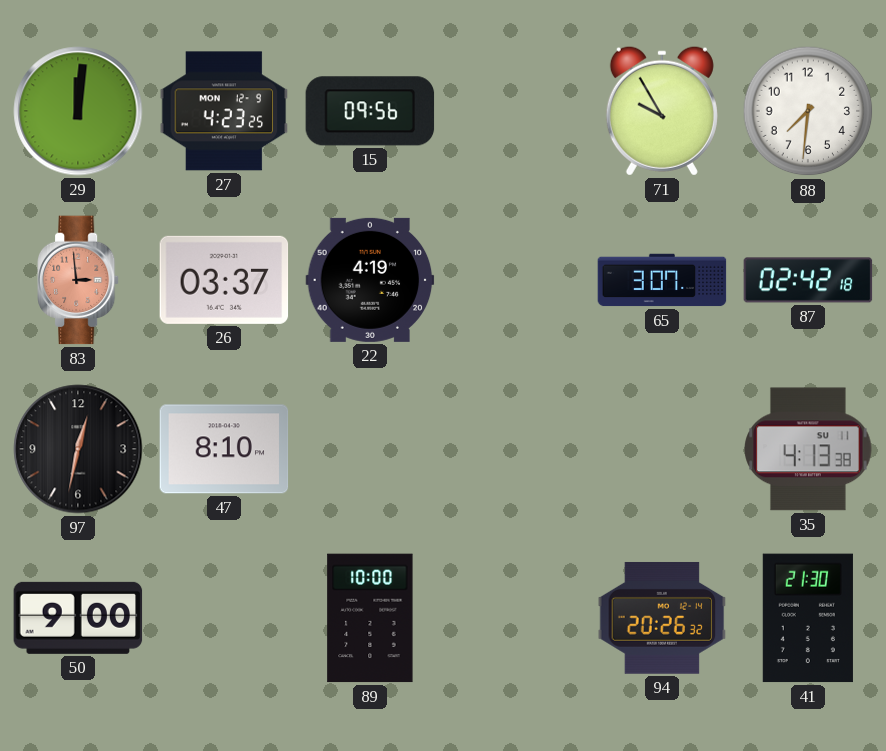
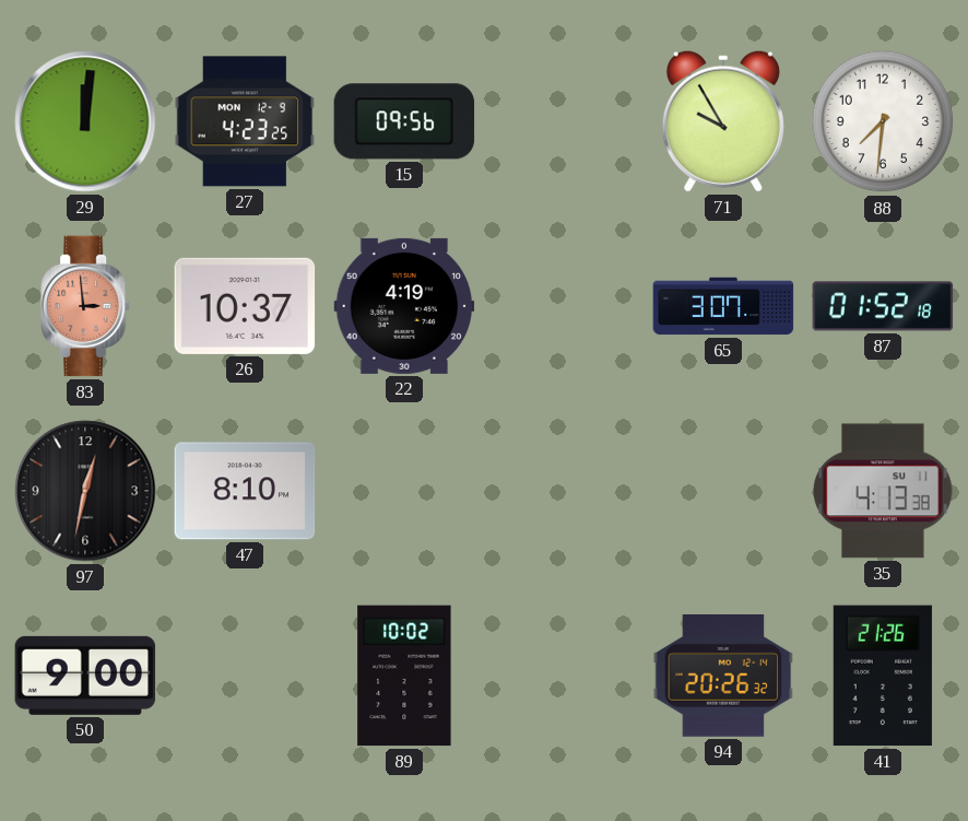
26: 03:37 -> 10:37 (245, 306)
87: 02:42 -> 01:52 (883, 306)
89: 10:00 -> 10:02 (404, 676)
41: 21:30 -> 21:26 (883, 676)
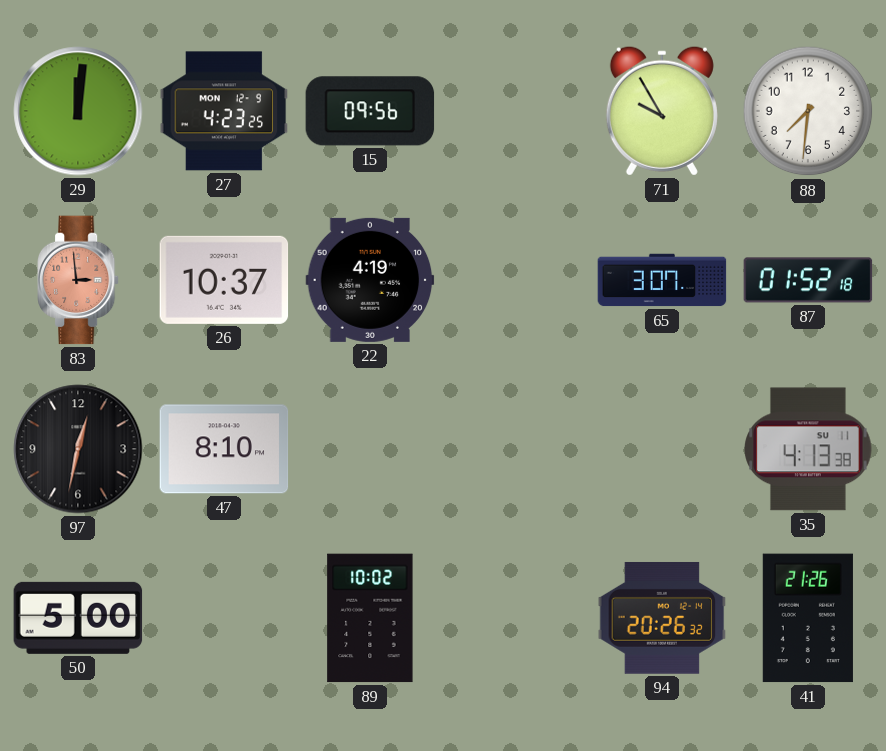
50: 9:00 -> 5:00 (78, 618)
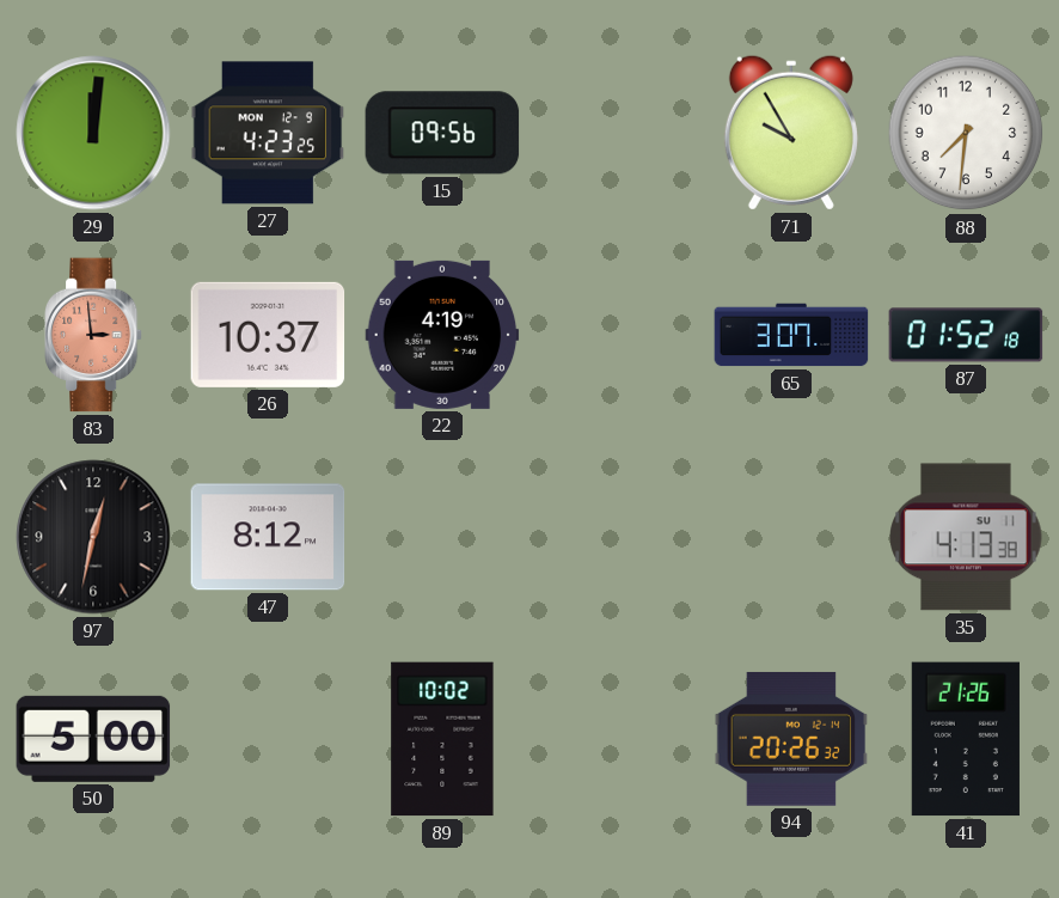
47: 8:10 -> 8:12 (268, 537)
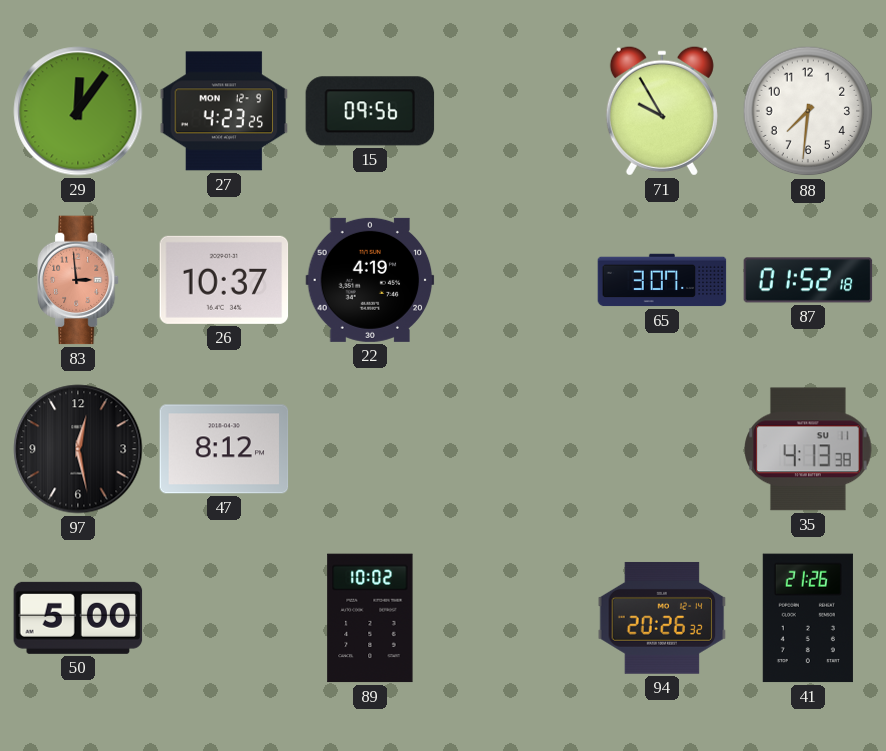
29: 12:01 -> 12:06 (78, 111)
97: 12:32 -> 12:28 (78, 449)
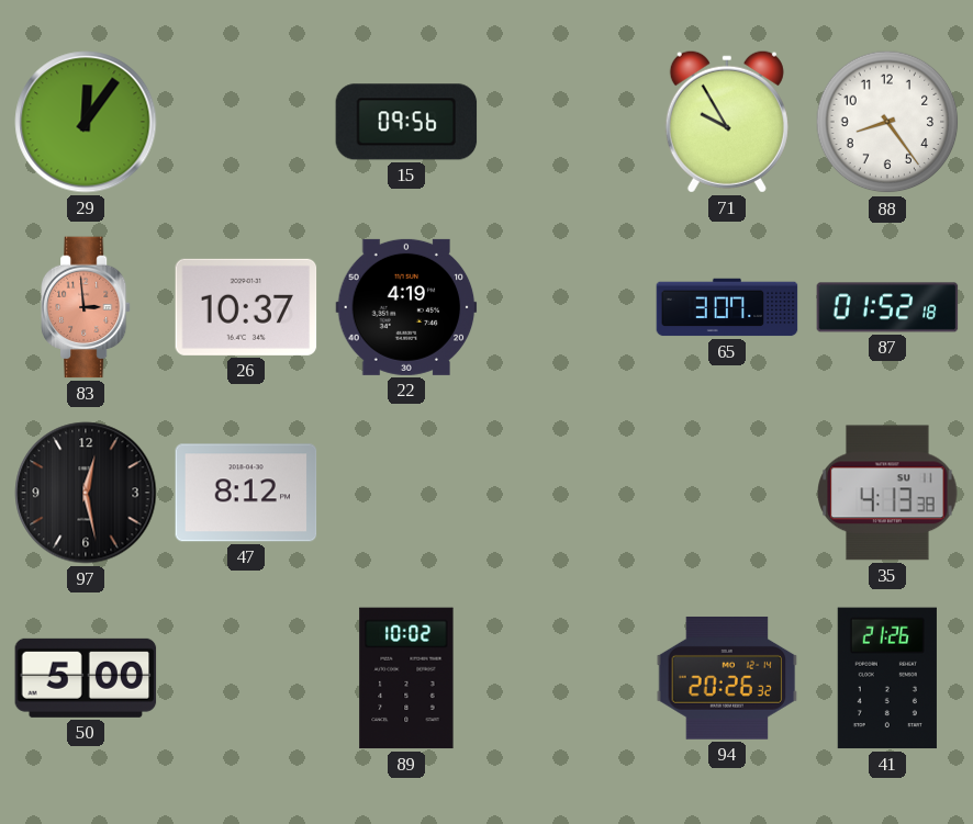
27: 4:23 -> none (224, 111)
88: 7:31 -> 8:24 (887, 122)
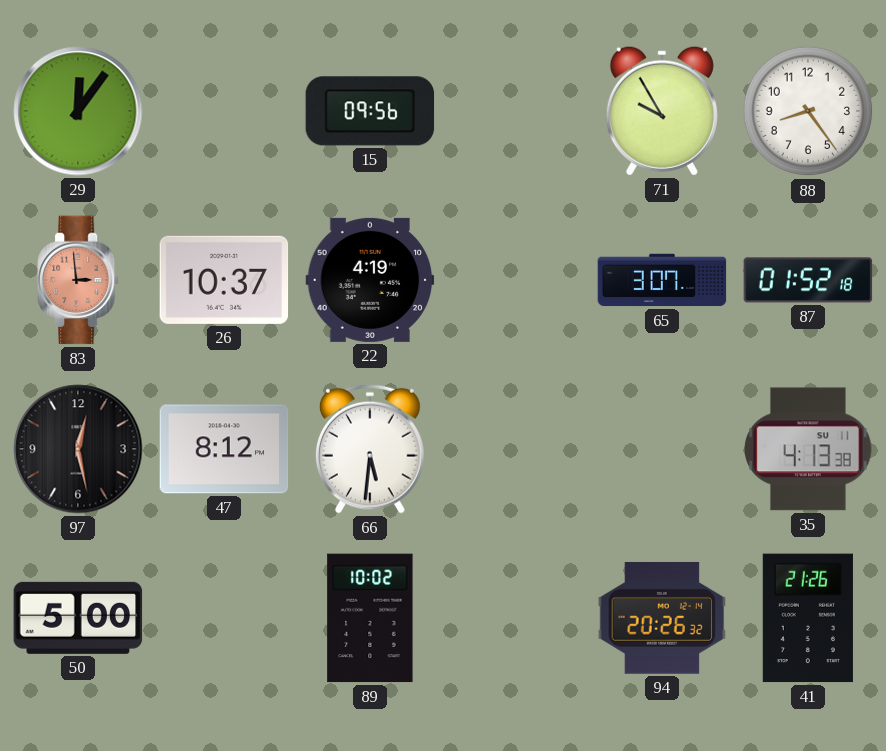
66: none -> 5:31 (371, 449)
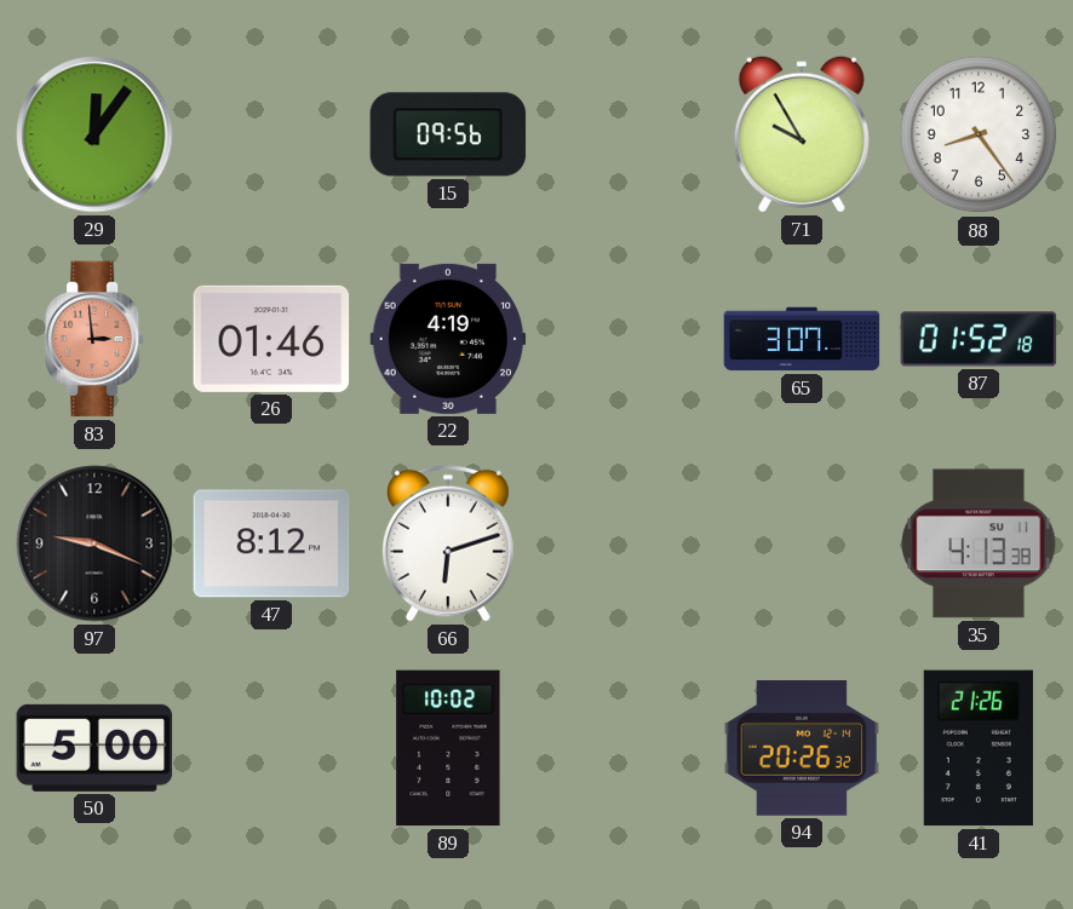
26: 10:37 -> 01:46 (271, 339)
97: 12:28 -> 9:19 (94, 543)
66: 5:31 -> 6:12 (449, 543)
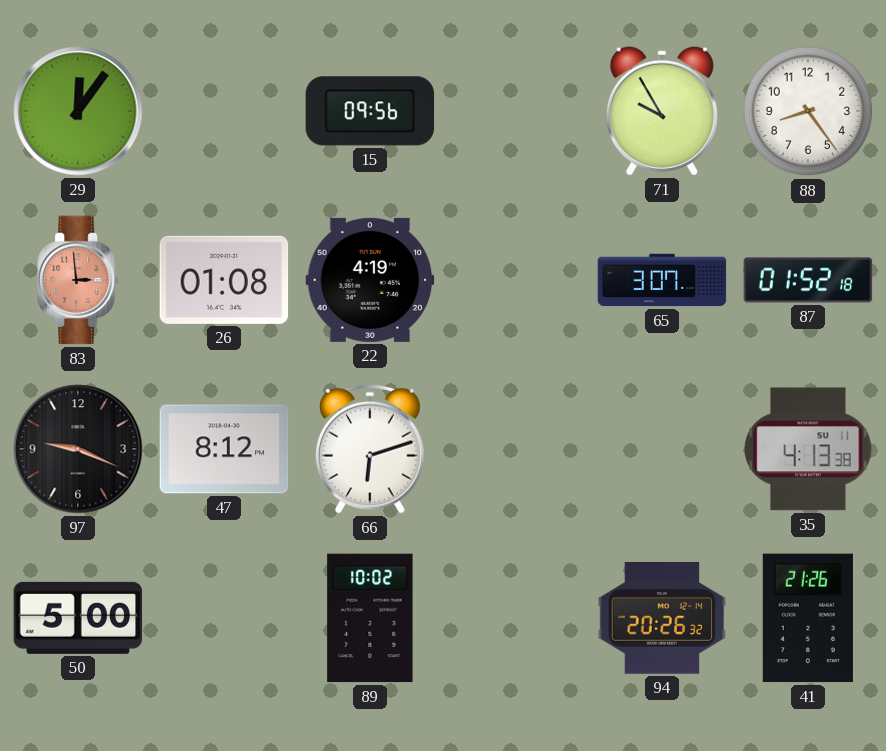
26: 01:46 -> 01:08 (224, 280)
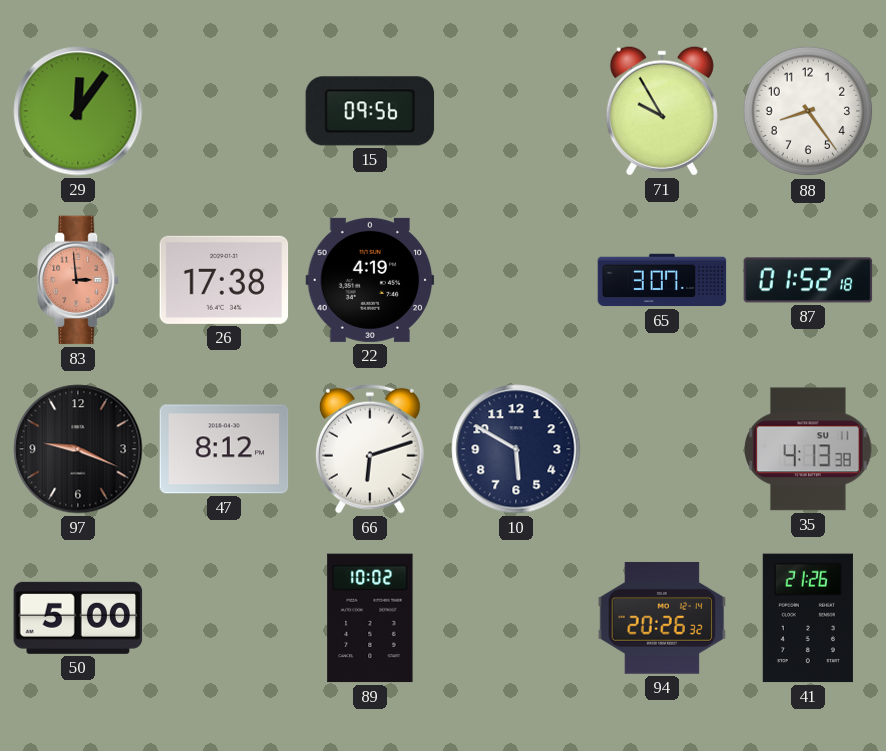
26: 01:08 -> 17:38 (224, 280)
10: none -> 5:50 (516, 449)
